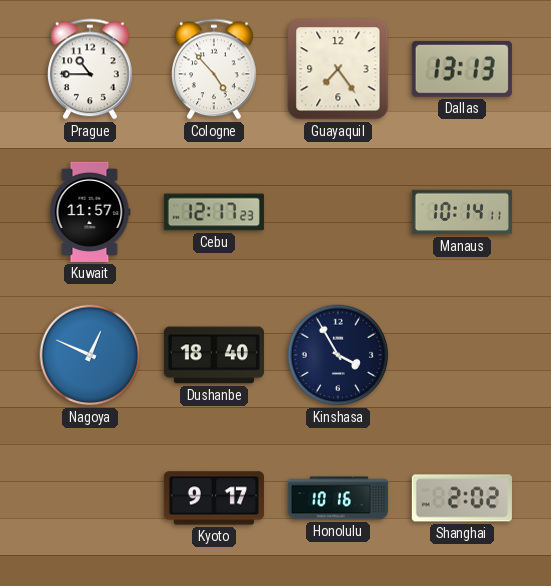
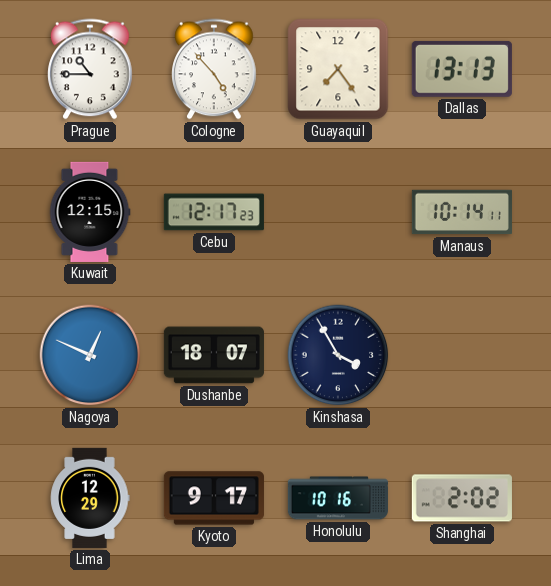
Kuwait: 11:57 -> 12:15 (90, 212)
Dushanbe: 18:40 -> 18:07 (214, 355)
Lima: none -> 12:29 (90, 498)
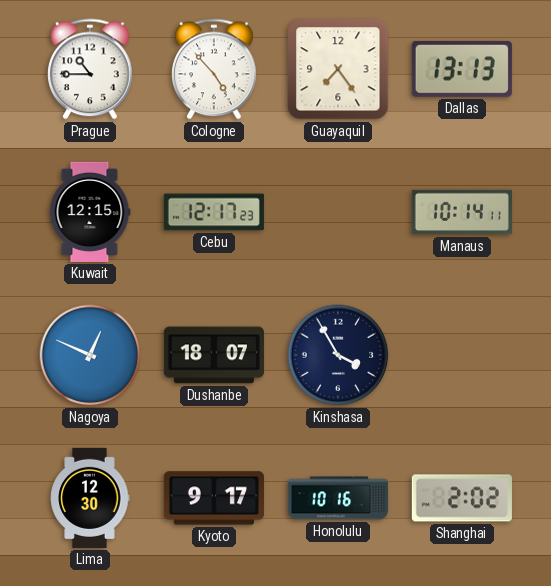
Lima: 12:29 -> 12:30 (90, 498)
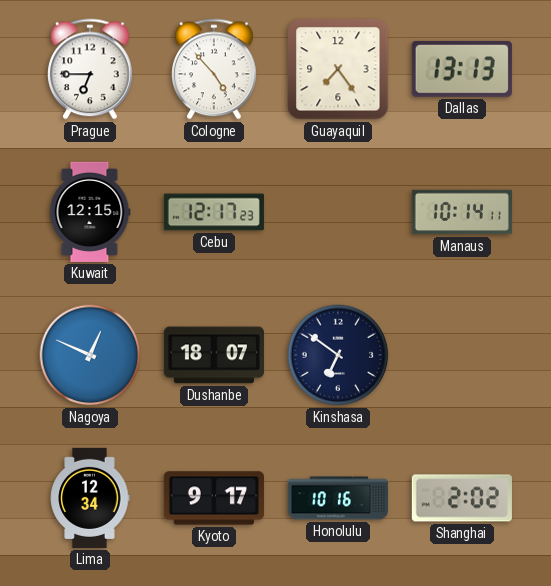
Prague: 10:45 -> 6:45 (90, 69)
Kinshasa: 3:55 -> 6:51 (338, 355)
Lima: 12:30 -> 12:34 (90, 498)
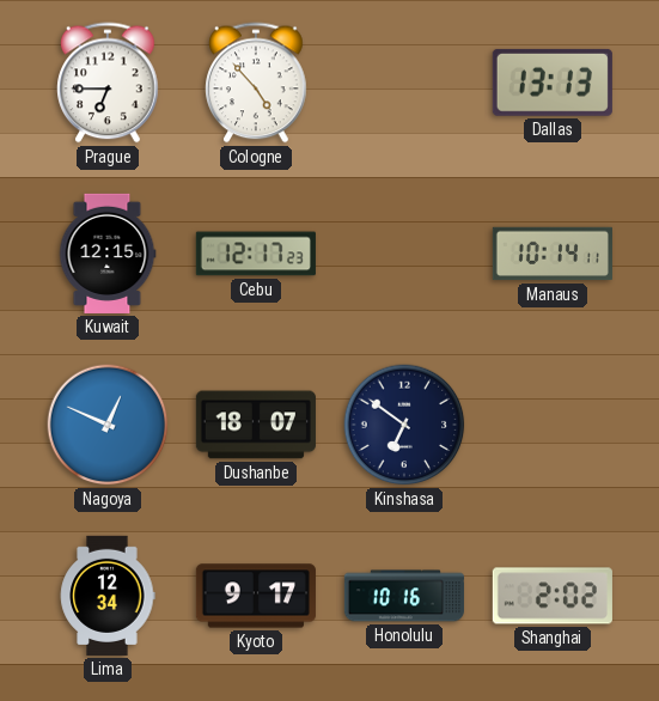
Guayaquil: 7:24 -> none (338, 69)
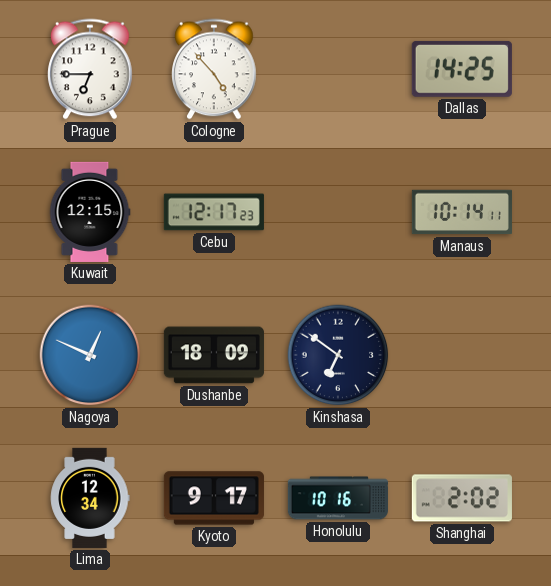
Dallas: 13:13 -> 14:25 (462, 69)
Dushanbe: 18:07 -> 18:09 (214, 355)
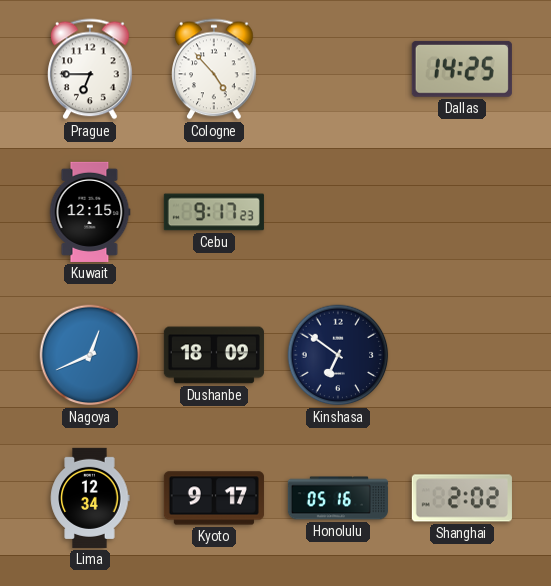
Cebu: 12:17 -> 9:17 (214, 212)
Manaus: 10:14 -> none (462, 212)
Nagoya: 12:49 -> 12:41 (90, 355)
Honolulu: 10:16 -> 05:16 (338, 498)
